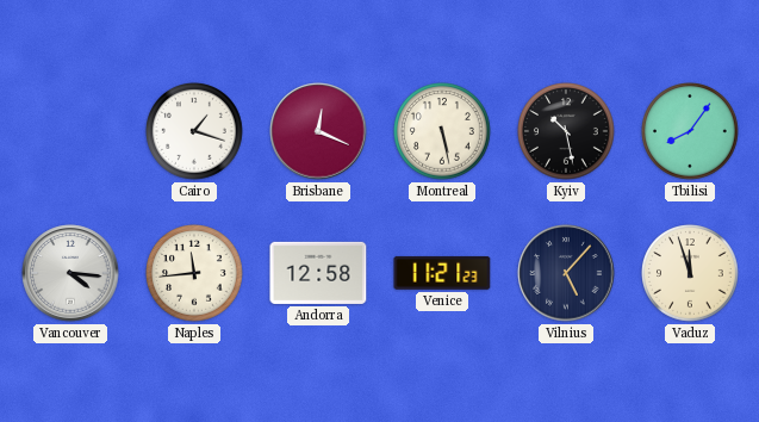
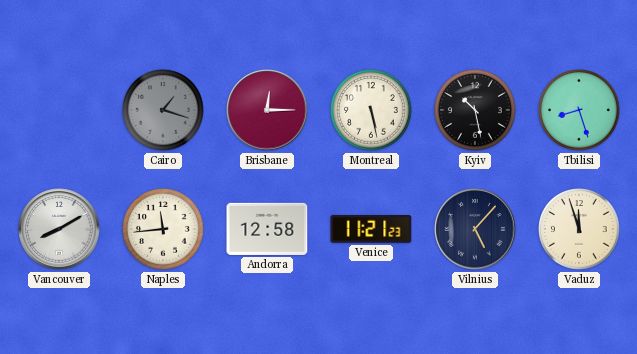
Cairo dial: white -> grey (164, 111)
Brisbane: 12:19 -> 12:15 (267, 110)
Tbilisi: 8:06 -> 8:27 (580, 111)
Vancouver: 4:16 -> 8:10 (59, 229)
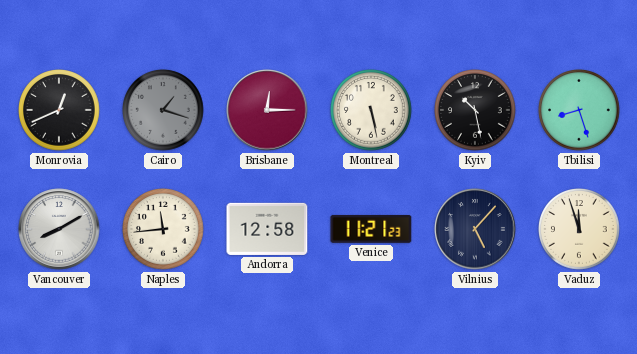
Monrovia: none -> 12:41 (60, 111)
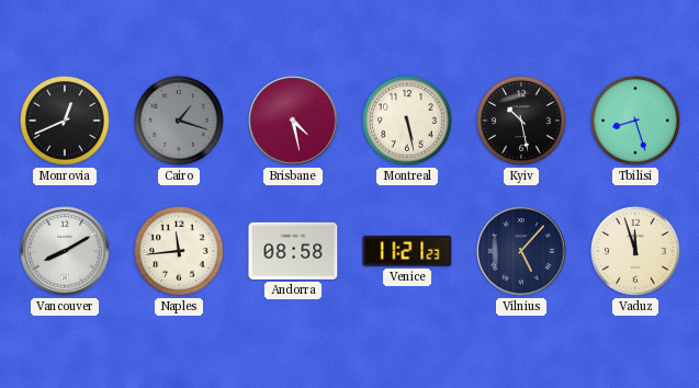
Brisbane: 12:15 -> 4:28 (293, 121)
Andorra: 12:58 -> 08:58 (293, 251)
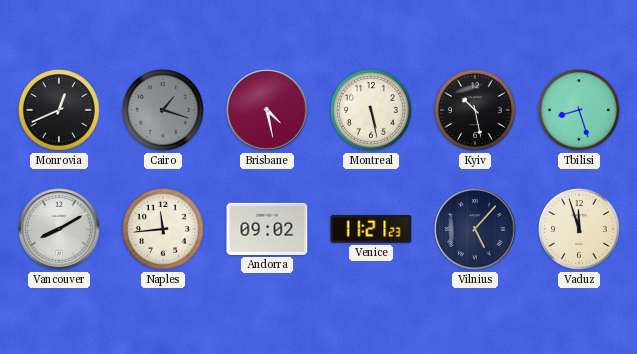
Andorra: 08:58 -> 09:02 (267, 229)
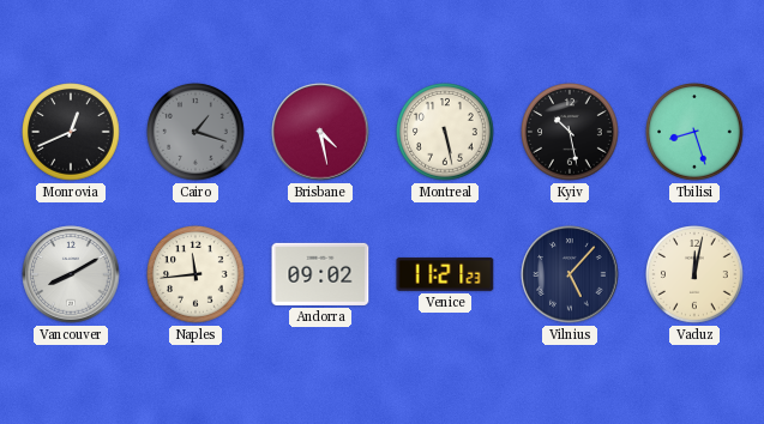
Vaduz: 11:57 -> 12:02 (696, 275)
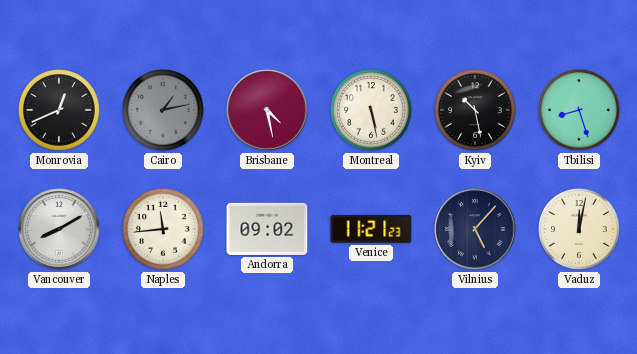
Cairo: 1:18 -> 1:13 (164, 111)
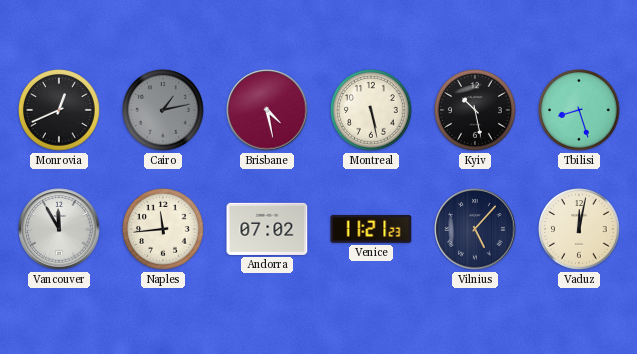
Vancouver: 8:10 -> 11:55 (59, 229)
Andorra: 09:02 -> 07:02 (267, 229)
